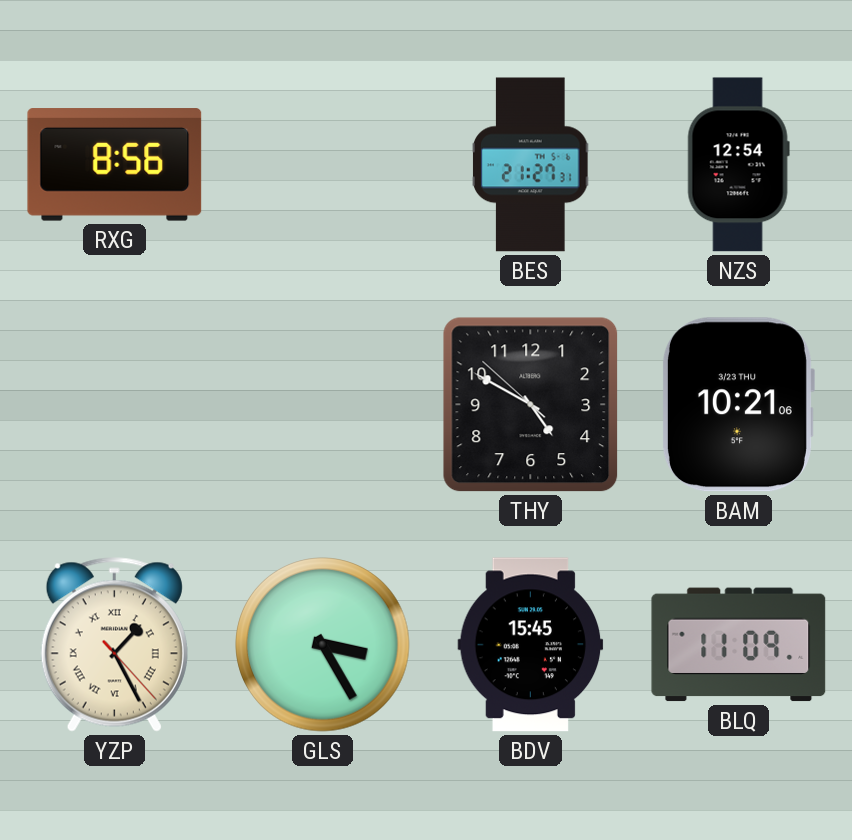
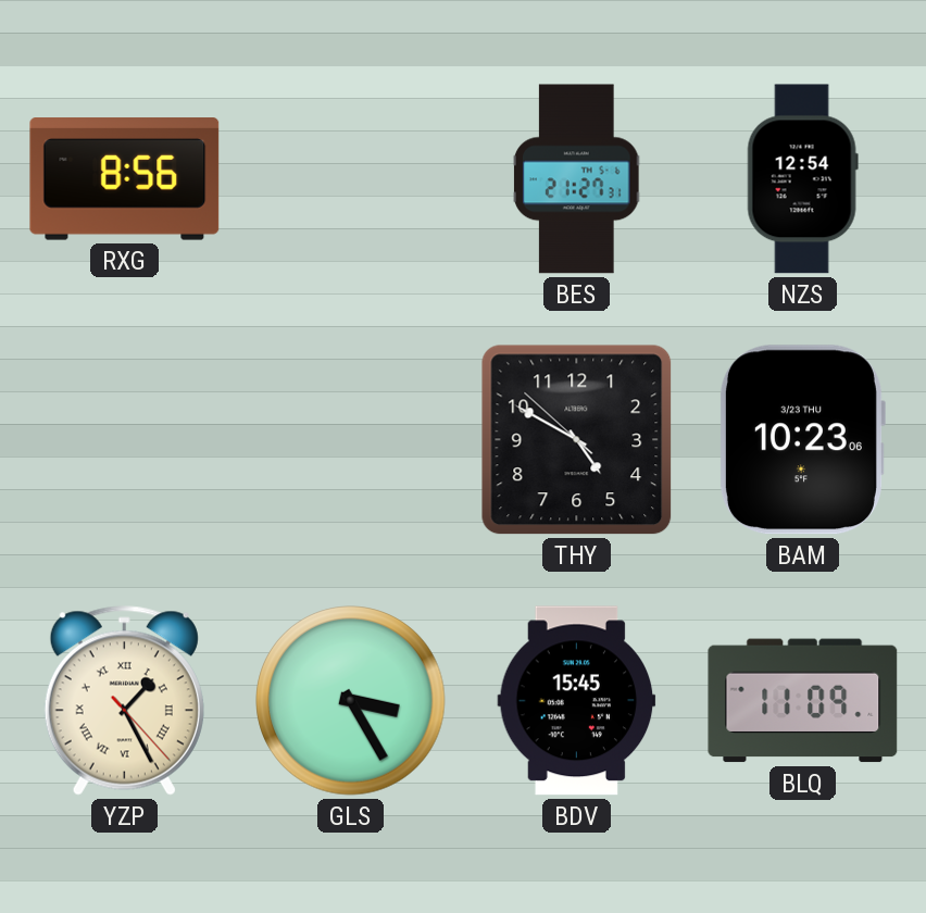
BAM: 10:21 -> 10:23 (802, 440)
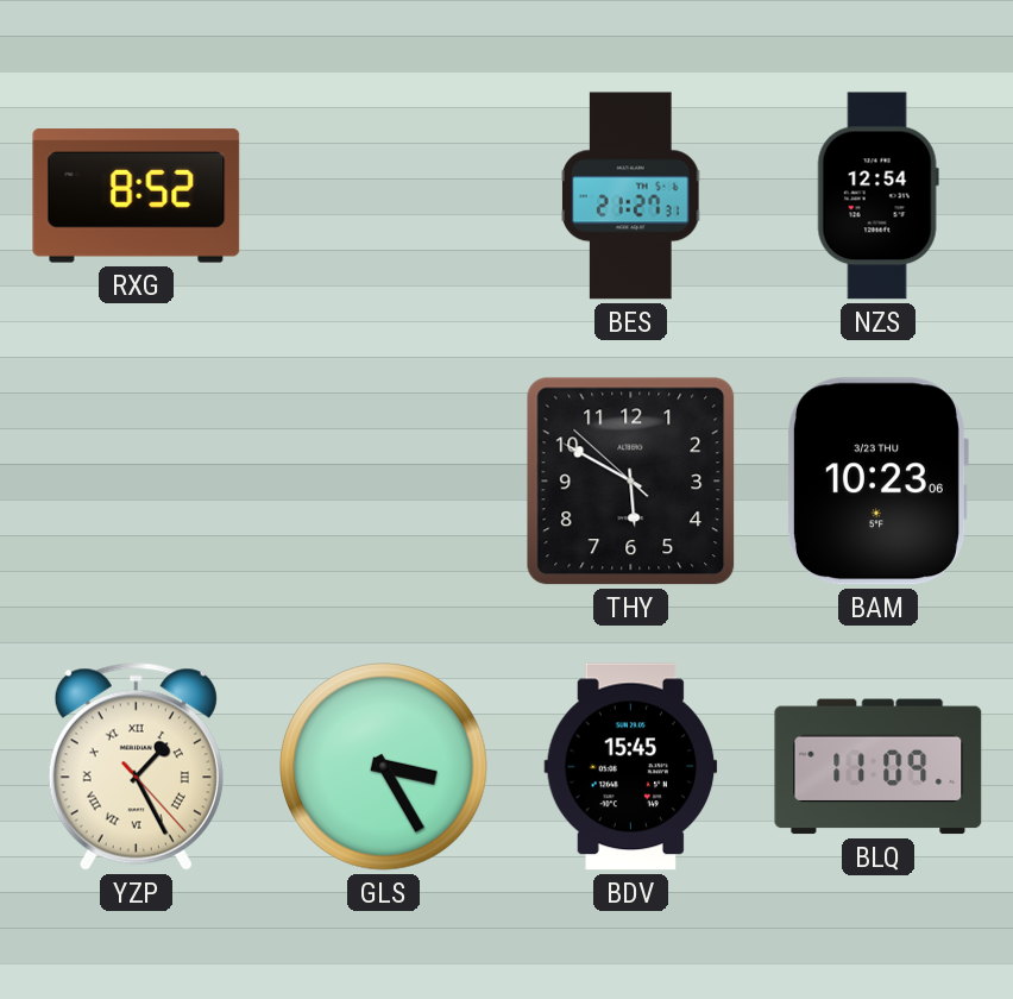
RXG: 8:56 -> 8:52 (137, 196)
THY: 4:49 -> 5:49 (631, 482)
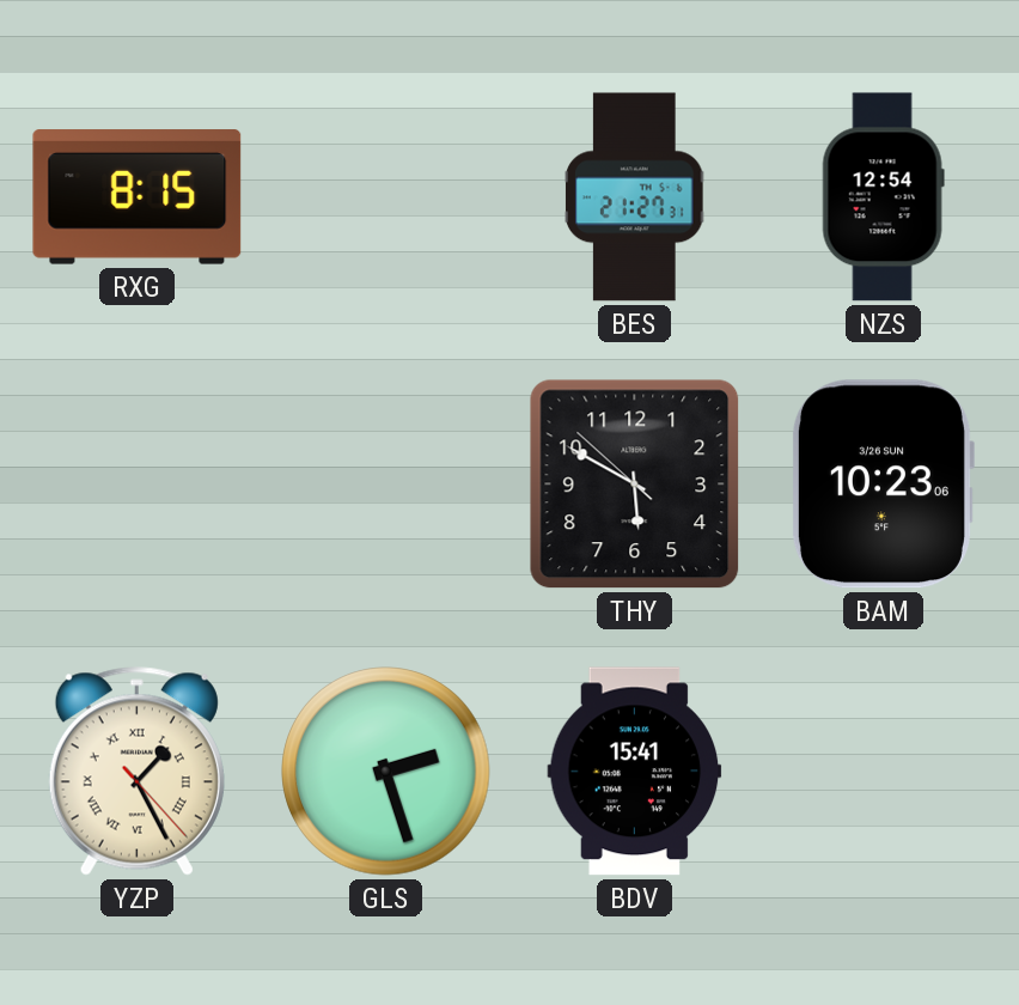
RXG: 8:52 -> 8:15 (138, 197)
BAM date: 3/23 THU -> 3/26 SUN (883, 485)
GLS: 3:25 -> 2:27 (386, 772)
BDV: 15:45 -> 15:41 (635, 772)
BLQ: 11:09 -> none (879, 767)
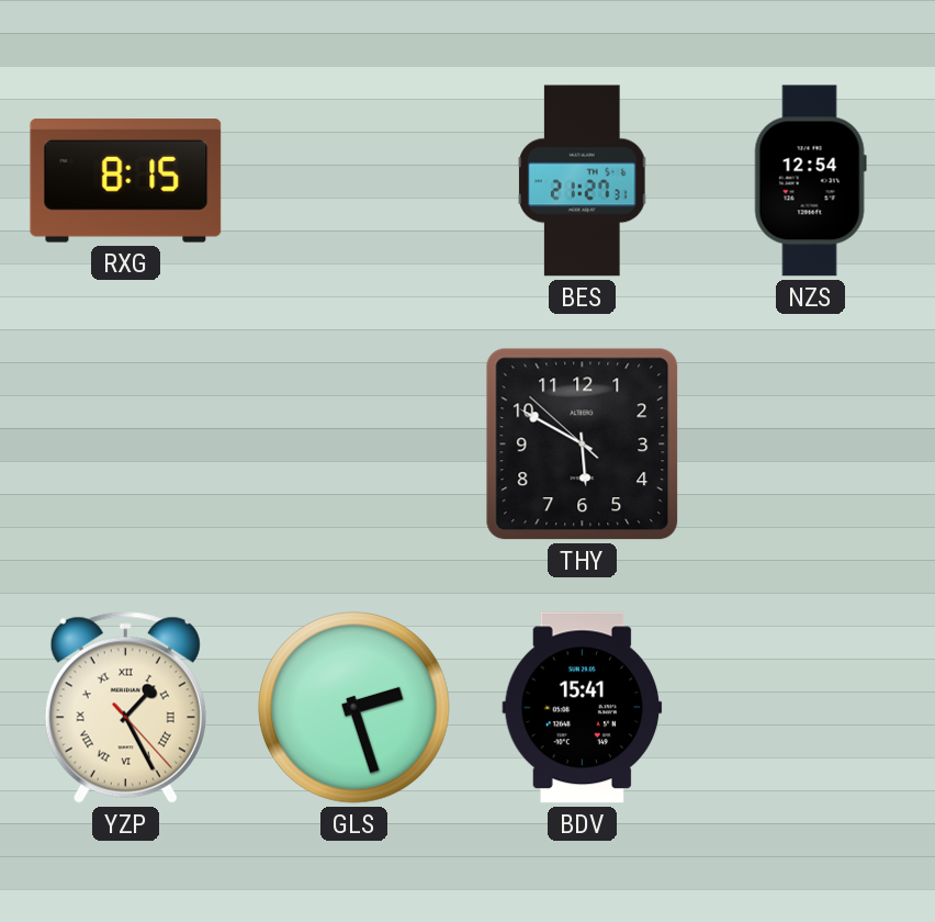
BAM: 10:23 -> none (883, 485)
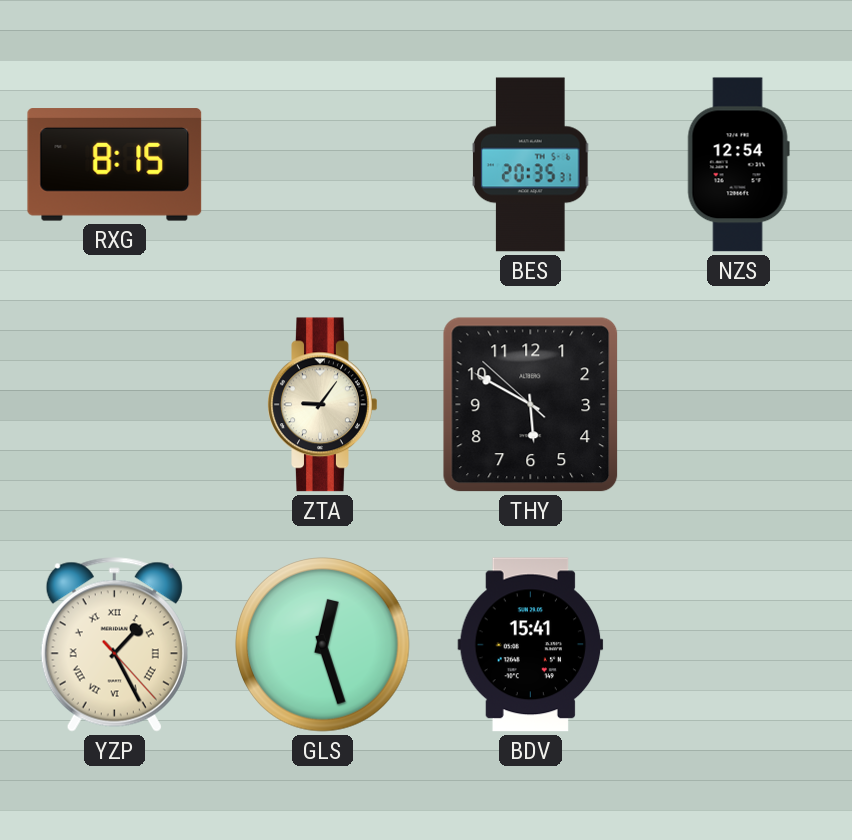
BES: 21:27 -> 20:35 (531, 165)
ZTA: none -> 9:06 (323, 405)
GLS: 2:27 -> 12:27 (323, 645)
